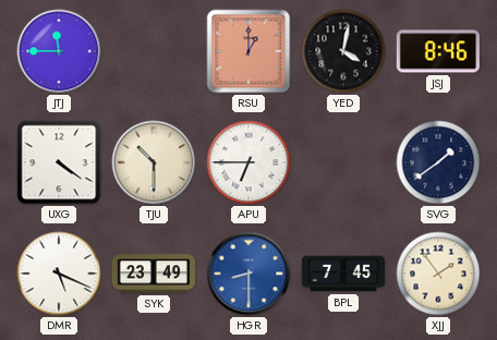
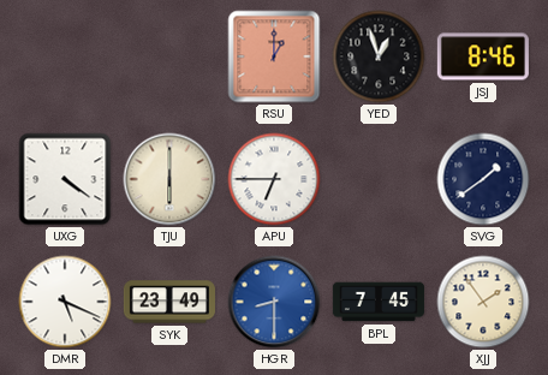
JTJ: 11:45 -> none (59, 51)
YED: 4:02 -> 12:57 (379, 56)
TJU: 10:30 -> 6:00 (169, 179)
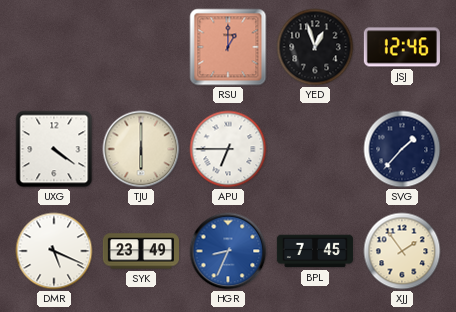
JSJ: 8:46 -> 12:46 (402, 47)
SVG: 1:39 -> 1:37 (402, 149)
HGR: 8:30 -> 8:34 (228, 251)
